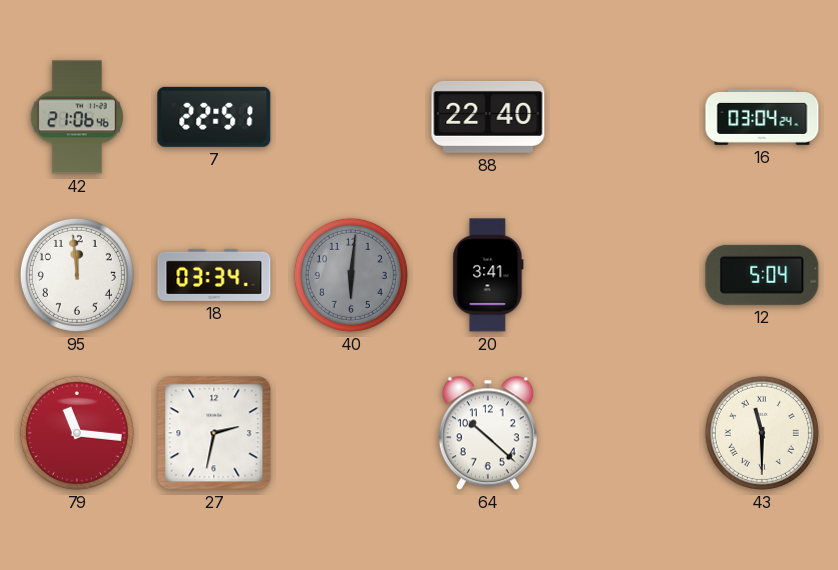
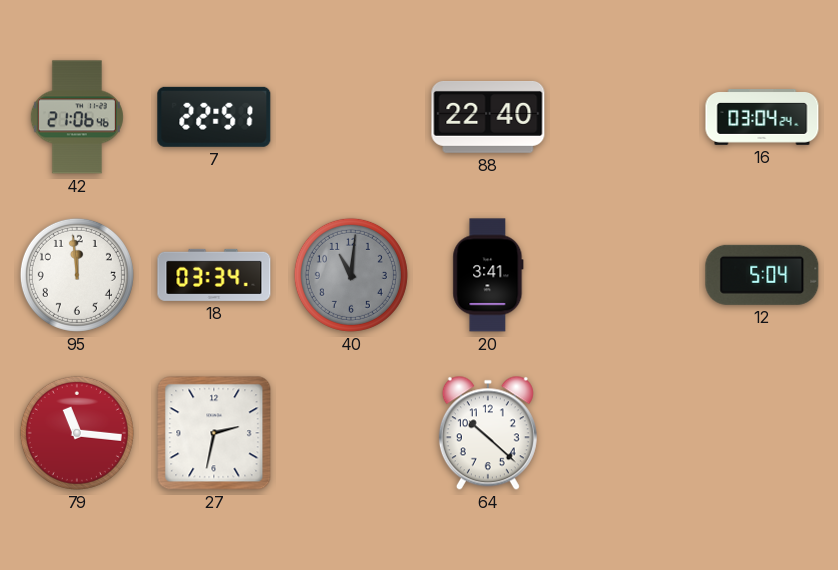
40: 6:01 -> 11:01 (351, 275)
43: 11:30 -> none (762, 433)
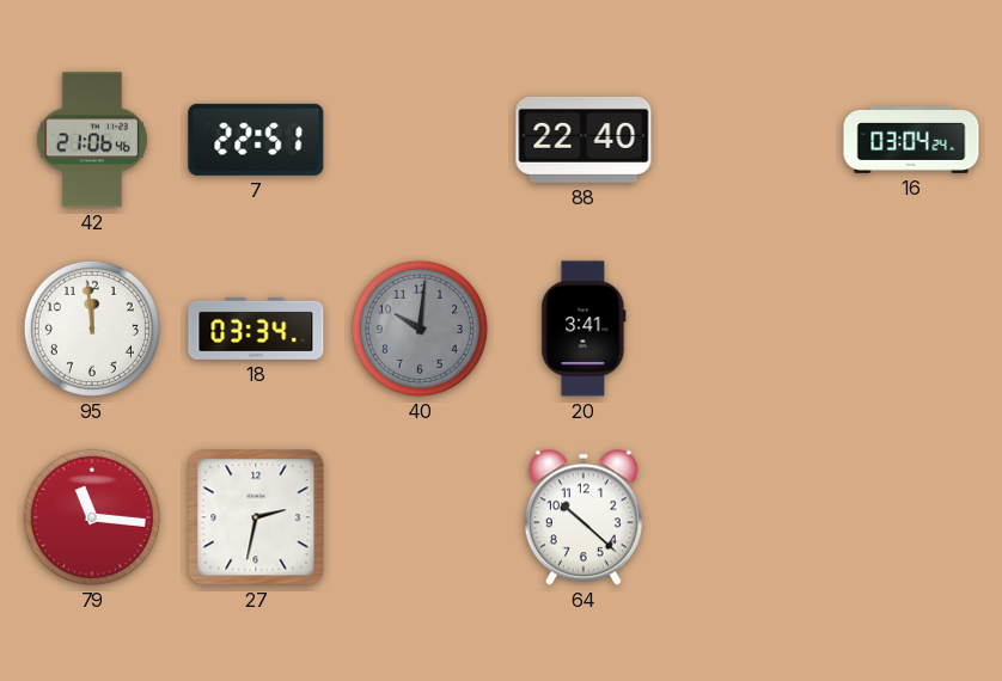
40: 11:01 -> 10:01 (420, 329)
12: 5:04 -> none (762, 275)
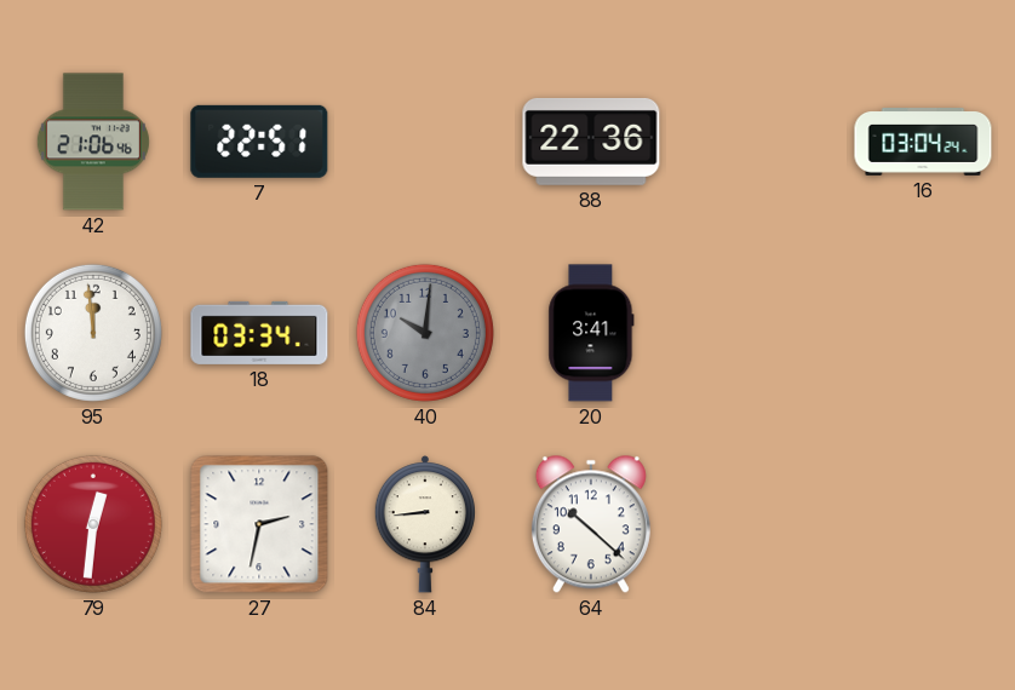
88: 22:40 -> 22:36 (591, 142)
79: 11:16 -> 12:31 (93, 524)
84: none -> 8:44 (424, 524)
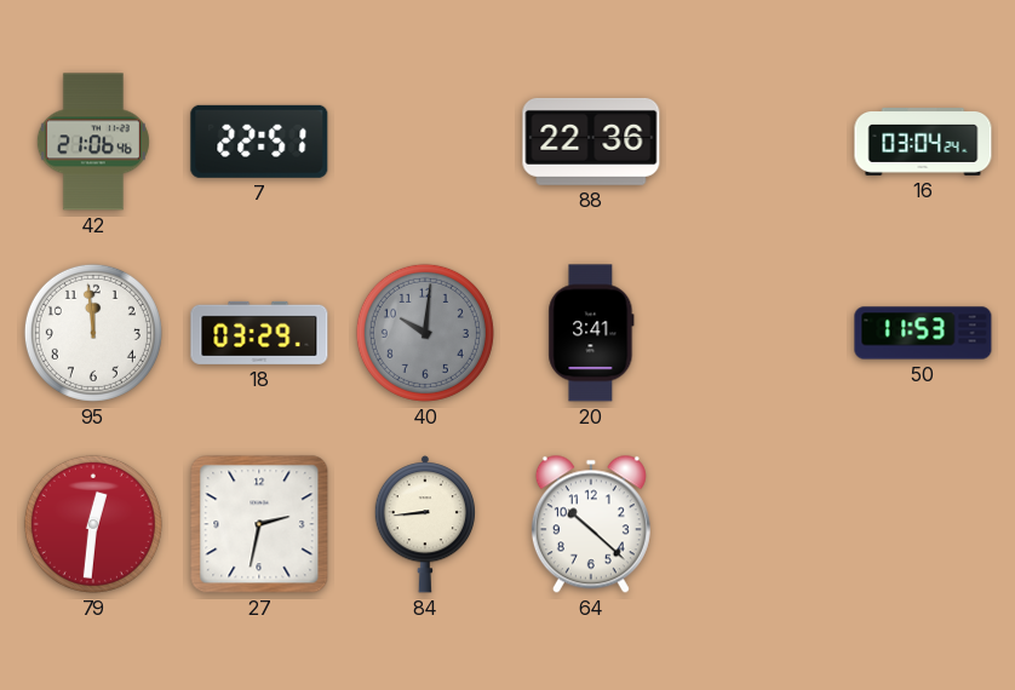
18: 03:34 -> 03:29 (259, 333)
50: none -> 11:53 (923, 333)
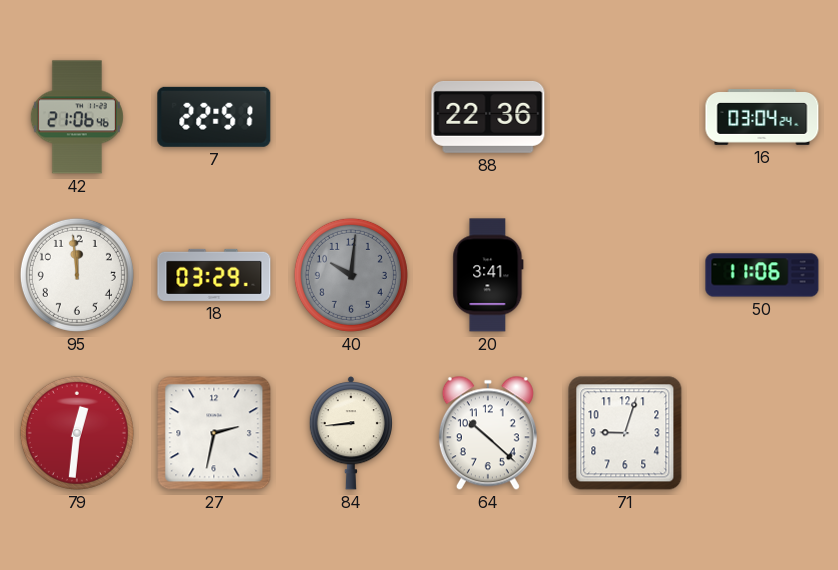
50: 11:53 -> 11:06 (762, 275)
71: none -> 9:03 (625, 433)
